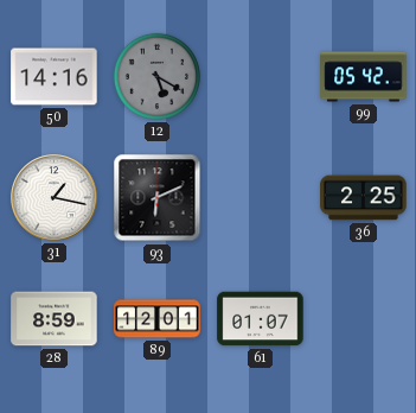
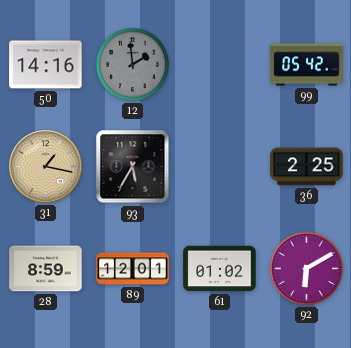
12: 5:20 -> 1:59 (132, 64)
31 dial: white -> champagne (46, 167)
93: 6:11 -> 5:35 (133, 167)
61: 01:07 -> 01:02 (220, 269)
92: none -> 6:10 (306, 268)
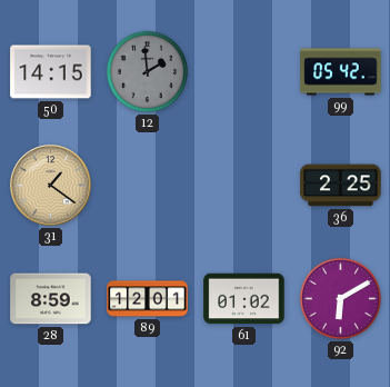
50: 14:16 -> 14:15 (51, 72)
31: 1:17 -> 1:21 (51, 186)
93: 5:35 -> none (133, 167)
